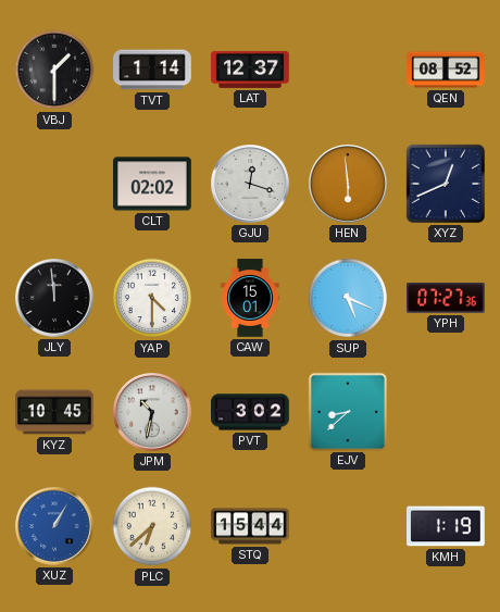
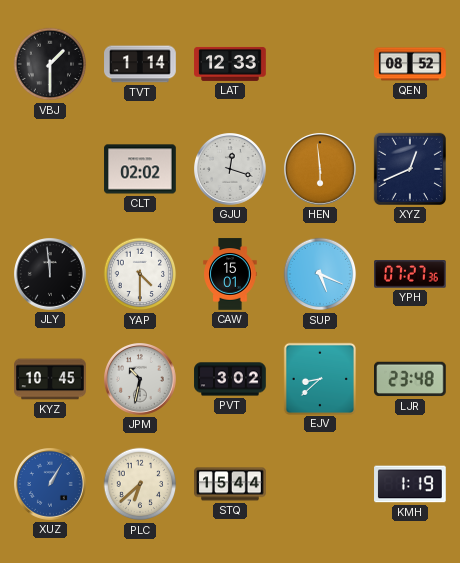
LAT: 12:37 -> 12:33 (230, 64)
LJR: none -> 23:48 (411, 379)
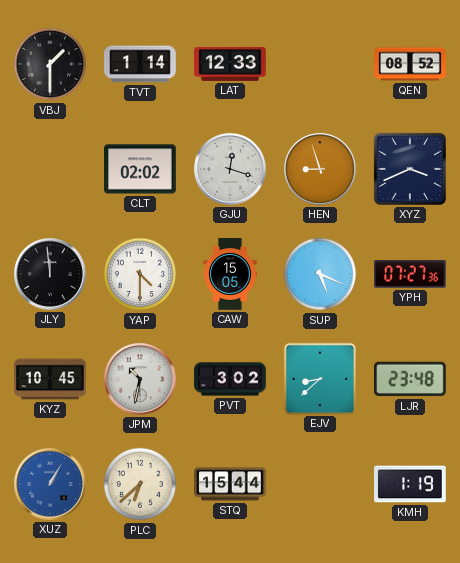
HEN: 5:59 -> 8:57 (321, 170)
XYZ: 12:41 -> 3:41 (410, 169)
CAW: 15:01 -> 15:05 (230, 274)
